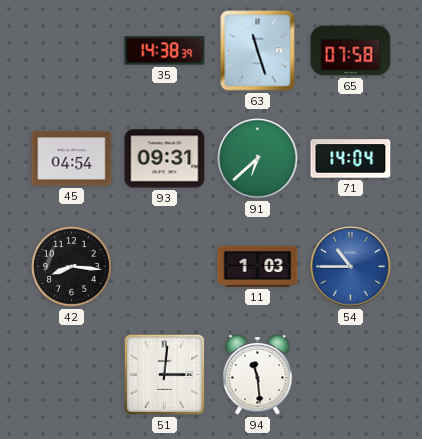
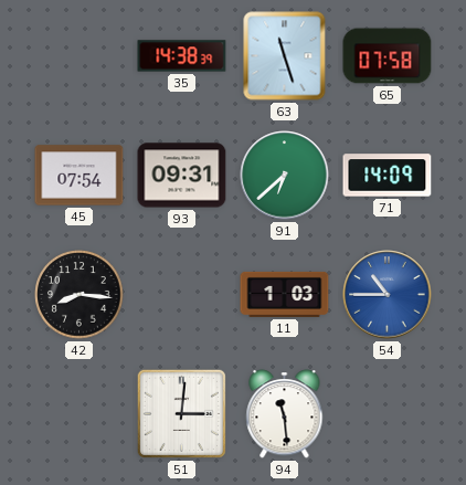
45: 04:54 -> 07:54 (80, 176)
71: 14:04 -> 14:09 (388, 176)
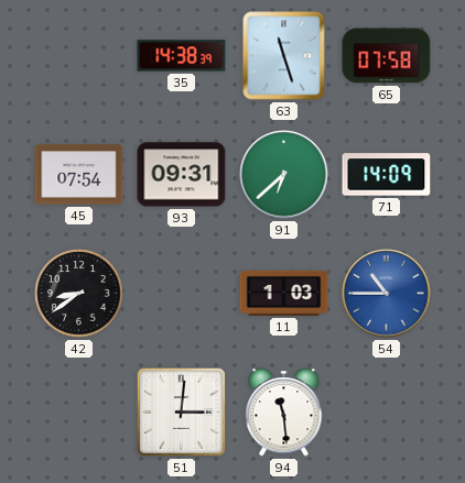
42: 8:16 -> 8:39 (79, 294)
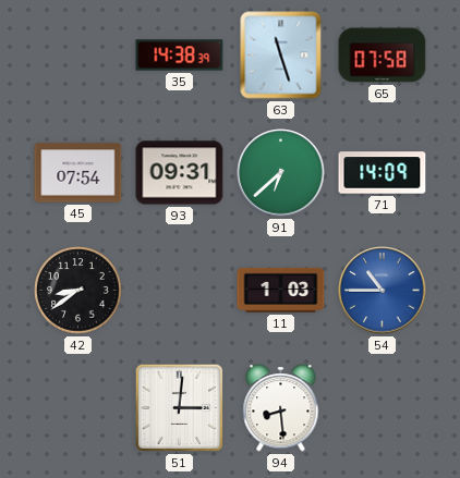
94: 11:29 -> 8:29 (281, 408)
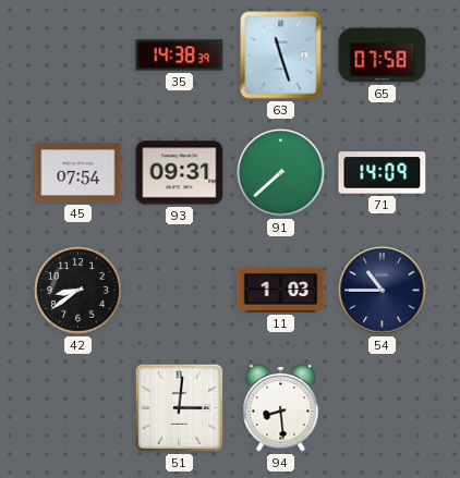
91: 6:38 -> 7:38 (281, 173)
54 dial: blue -> navy (383, 291)
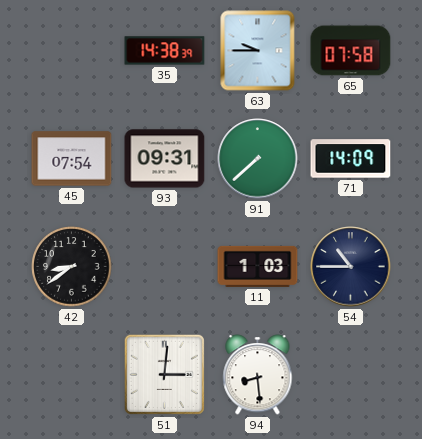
63: 11:27 -> 9:45 (258, 51)
